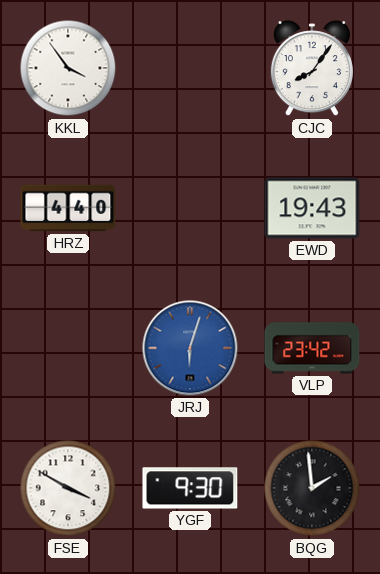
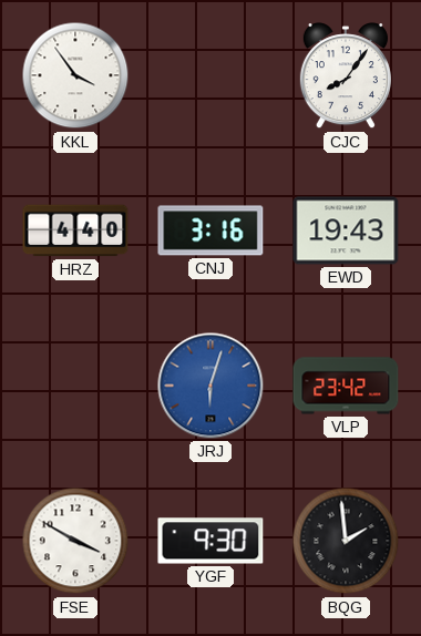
CNJ: none -> 3:16 (210, 230)
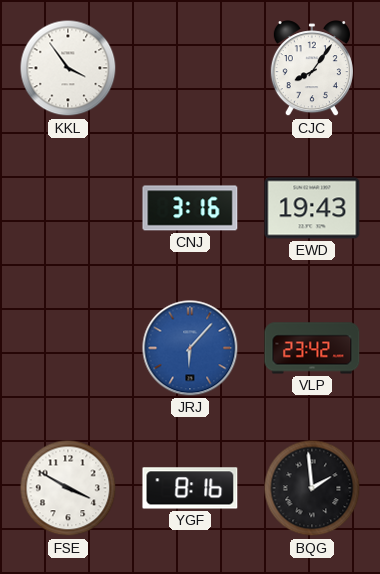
HRZ: 4:40 -> none (75, 230)
JRJ: 6:03 -> 6:07 (190, 348)
YGF: 9:30 -> 8:16 (190, 488)
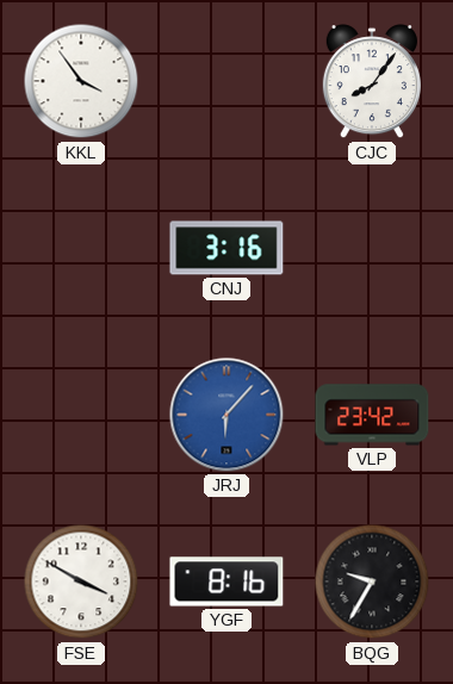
EWD: 19:43 -> none (312, 208)
BQG: 1:59 -> 9:35 (372, 582)
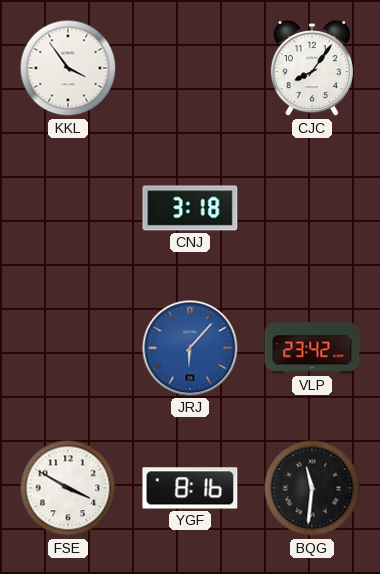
CNJ: 3:16 -> 3:18 (190, 208)
BQG: 9:35 -> 11:31 (312, 488)
